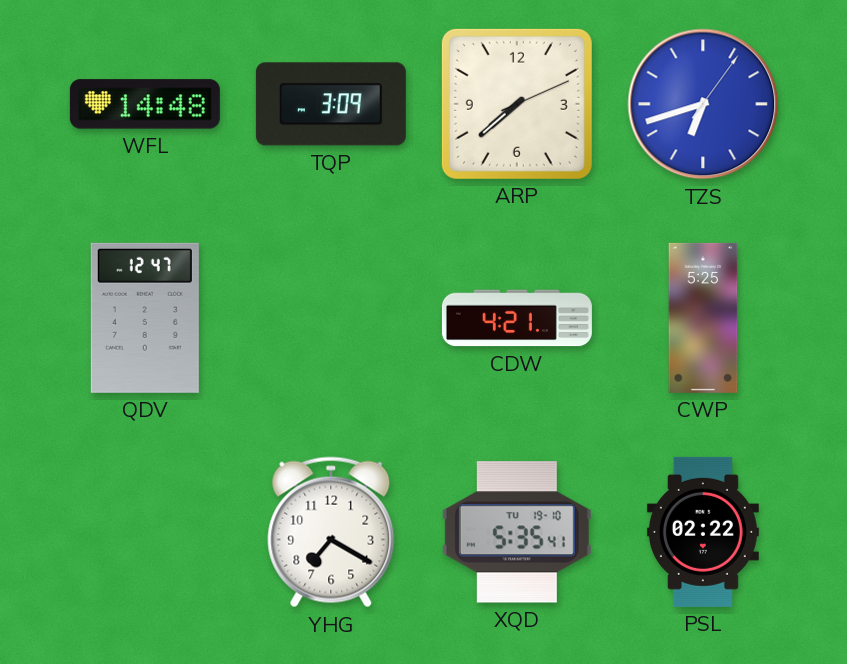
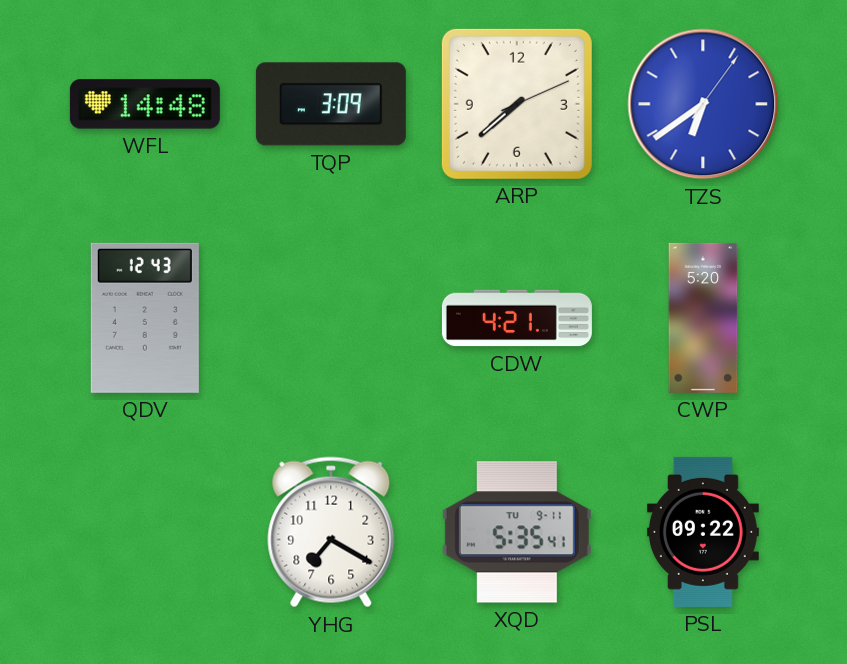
TZS: 6:42 -> 6:39 (703, 104)
QDV: 12:47 -> 12:43 (145, 318)
CWP: 5:25 -> 5:20 (703, 318)
XQD date: TU 19-10 -> TU 9-11 (517, 532)
PSL: 02:22 -> 09:22 (703, 532)
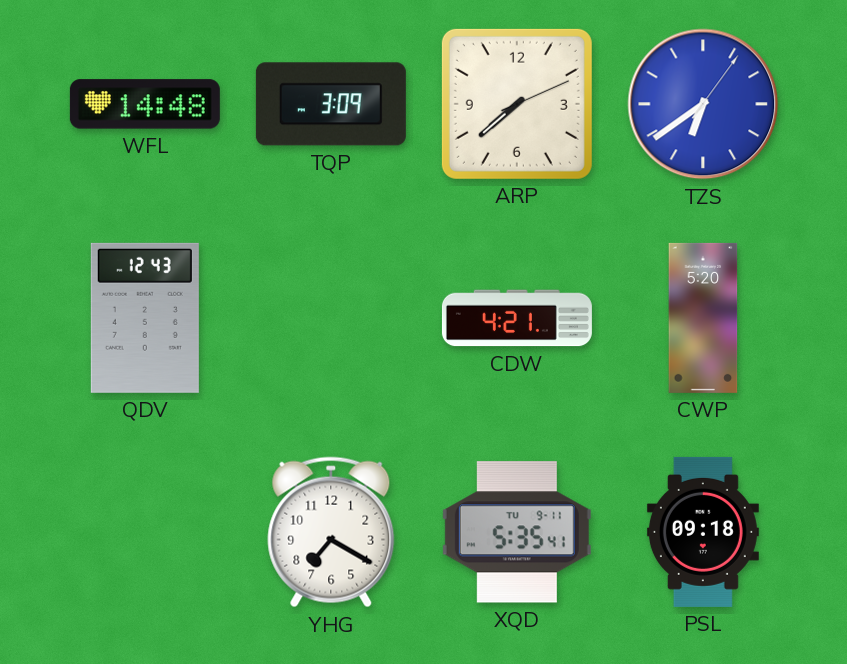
PSL: 09:22 -> 09:18 (703, 532)
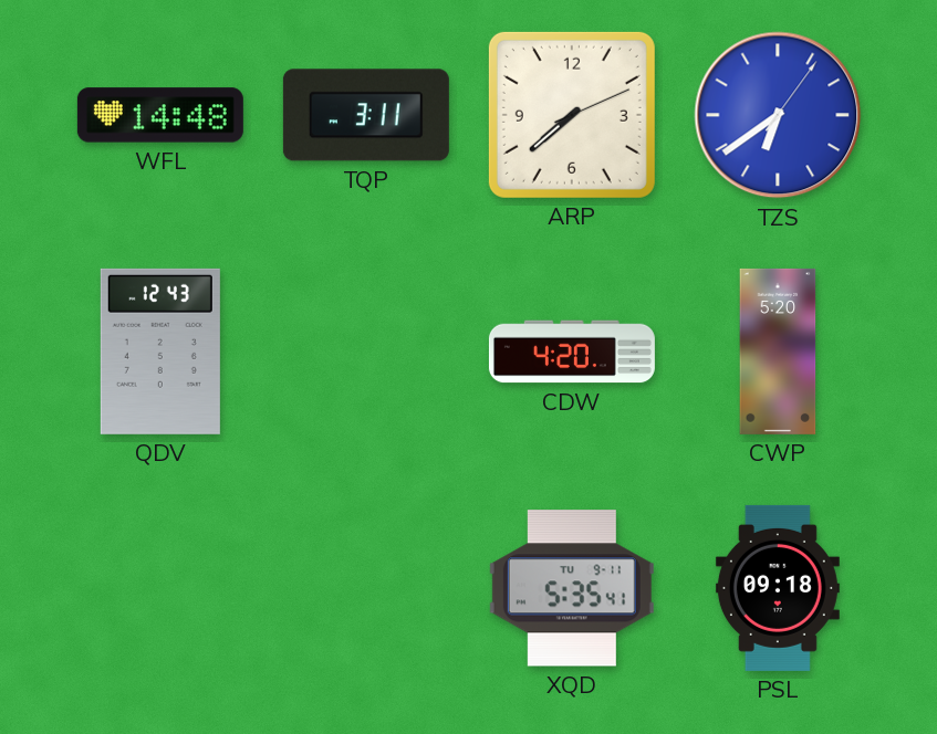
TQP: 3:09 -> 3:11 (366, 115)
CDW: 4:21 -> 4:20 (572, 352)
YHG: 7:20 -> none (331, 532)
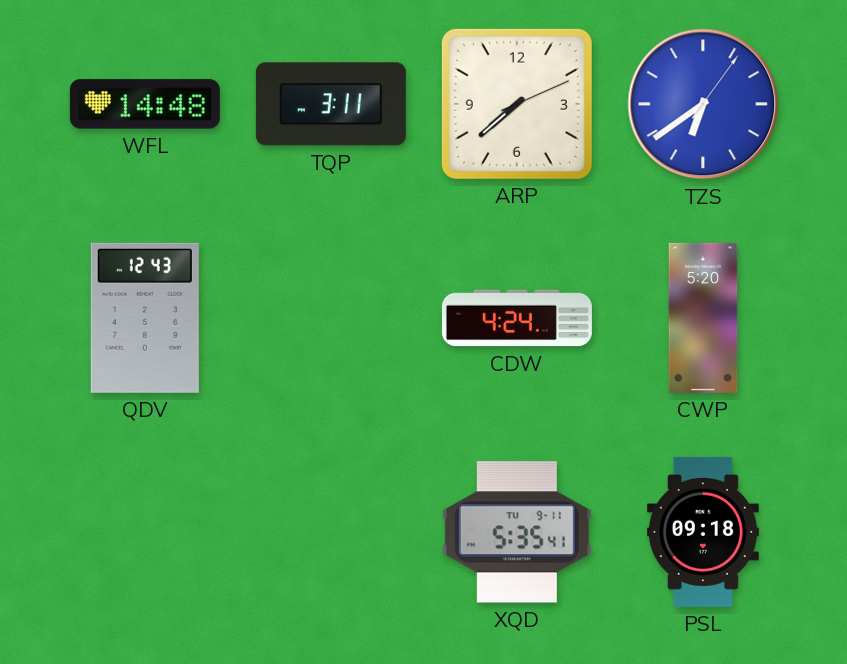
CDW: 4:20 -> 4:24 (517, 318)
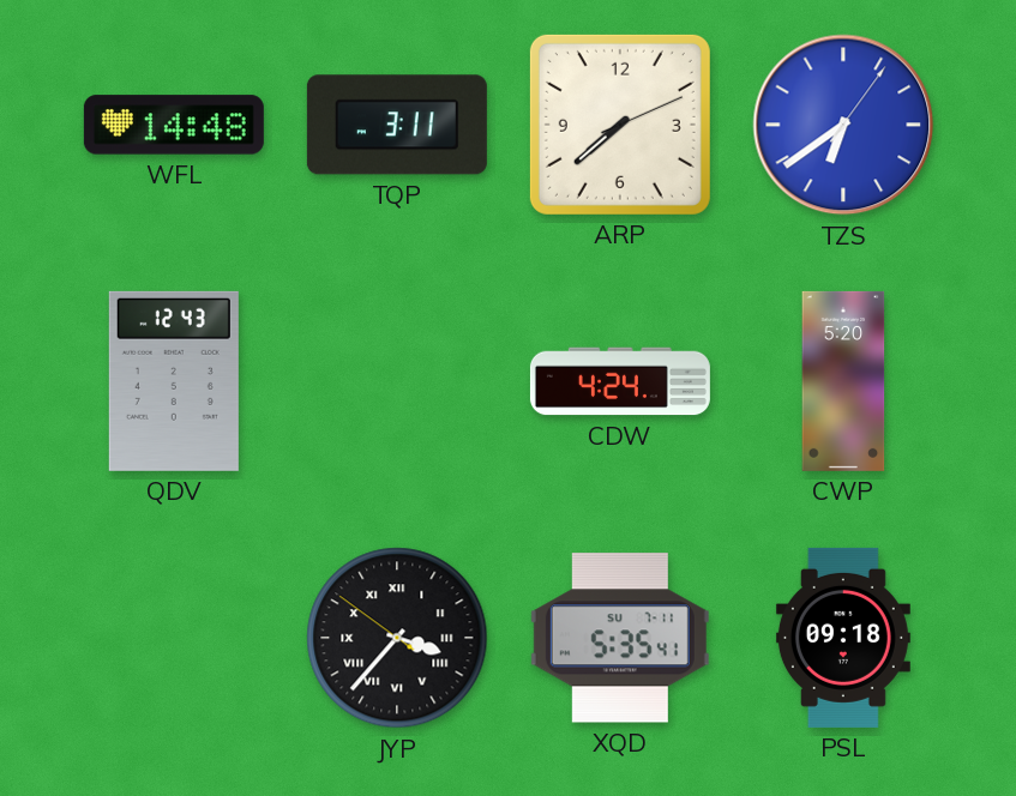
JYP: none -> 3:36 (397, 638)
XQD date: TU 9-11 -> SU 7-11 (620, 638)
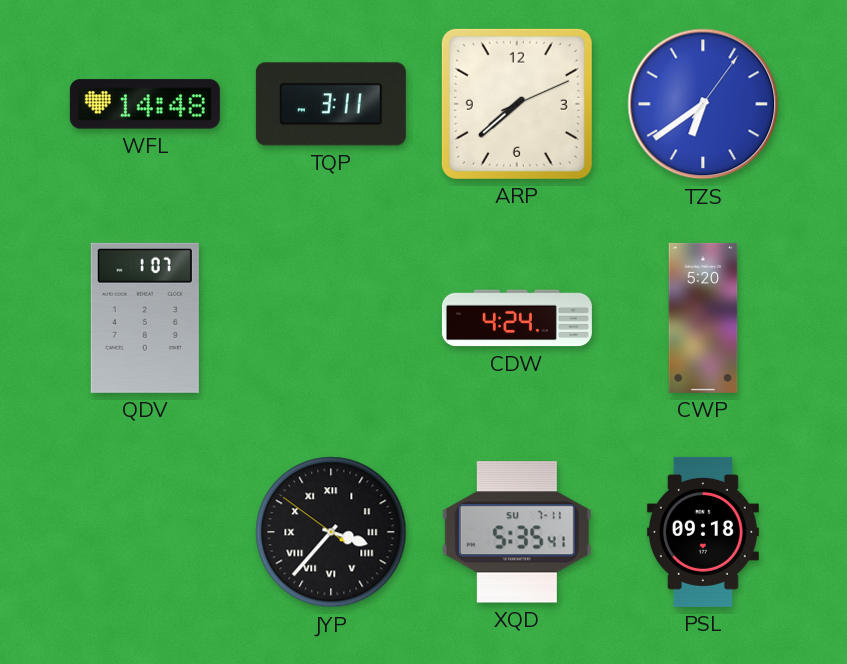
QDV: 12:43 -> 1:07 (145, 318)
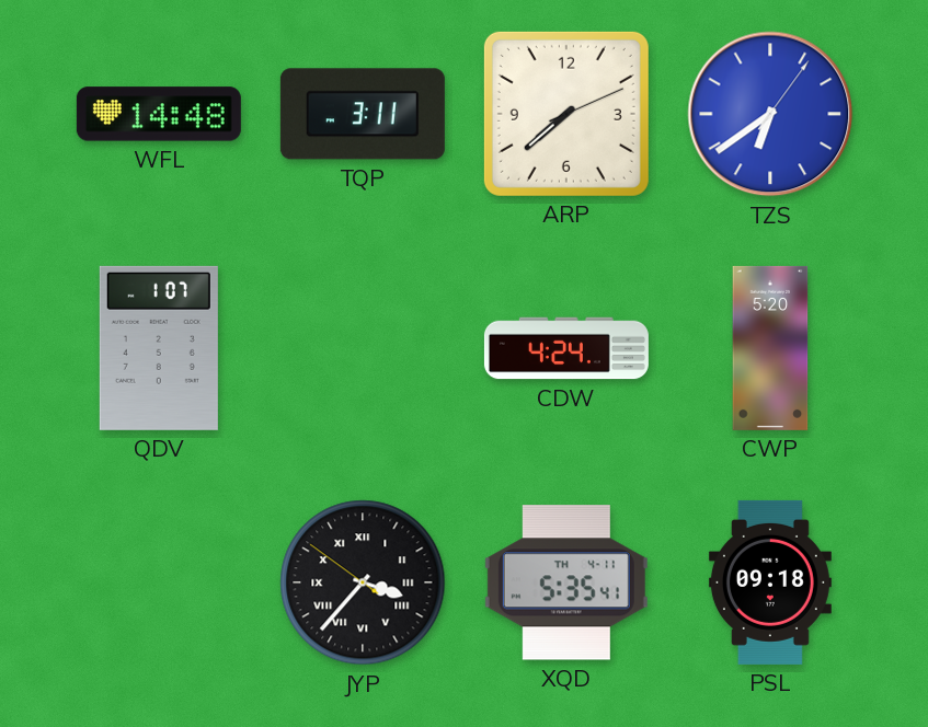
XQD date: SU 7-11 -> TH 4-11 (566, 582)
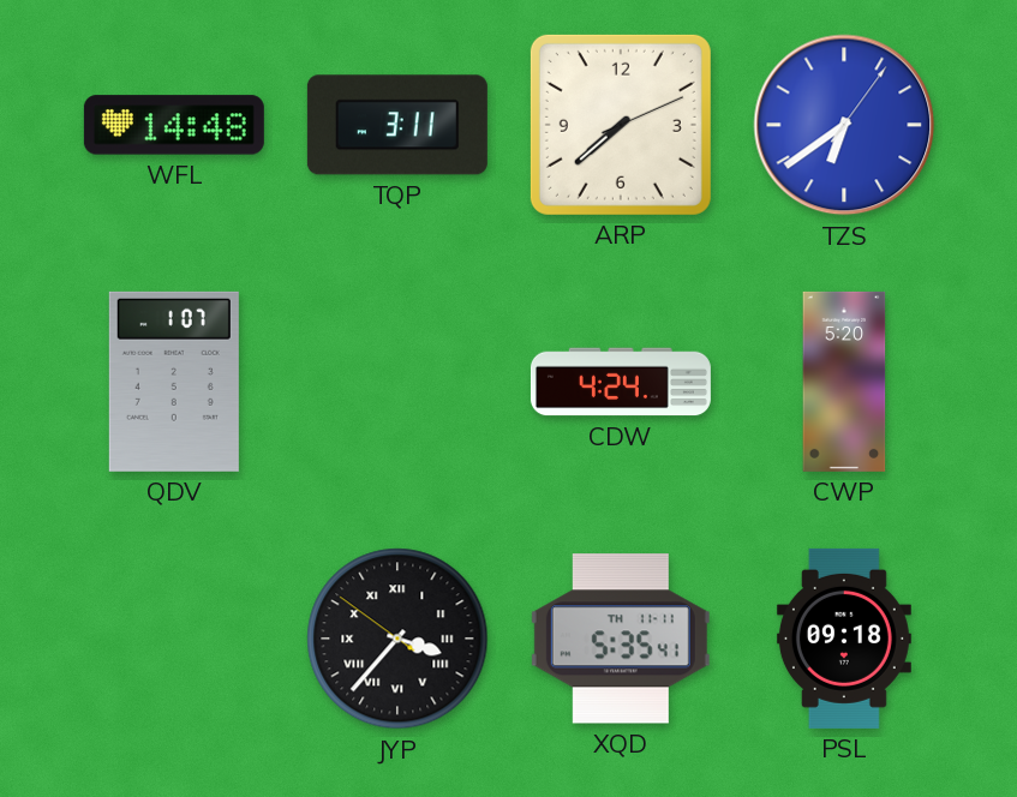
XQD date: TH 4-11 -> TH 11-11 (621, 639)
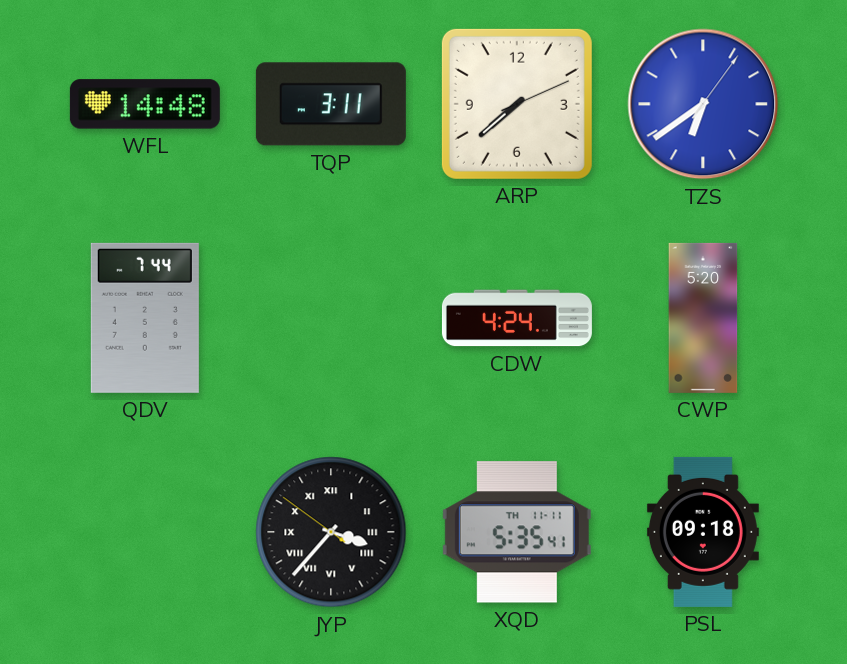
QDV: 1:07 -> 7:44 (145, 318)
